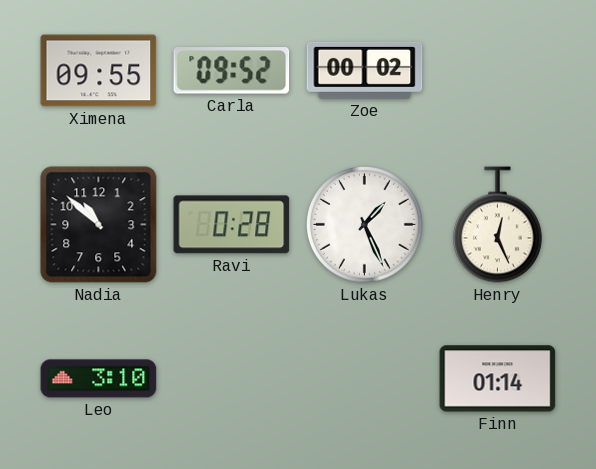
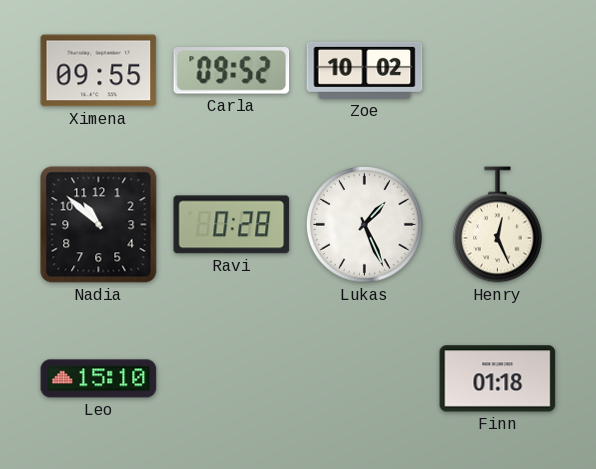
Zoe: 00:02 -> 10:02 (365, 70)
Leo: 3:10 -> 15:10 (99, 379)
Finn: 01:14 -> 01:18 (498, 379)
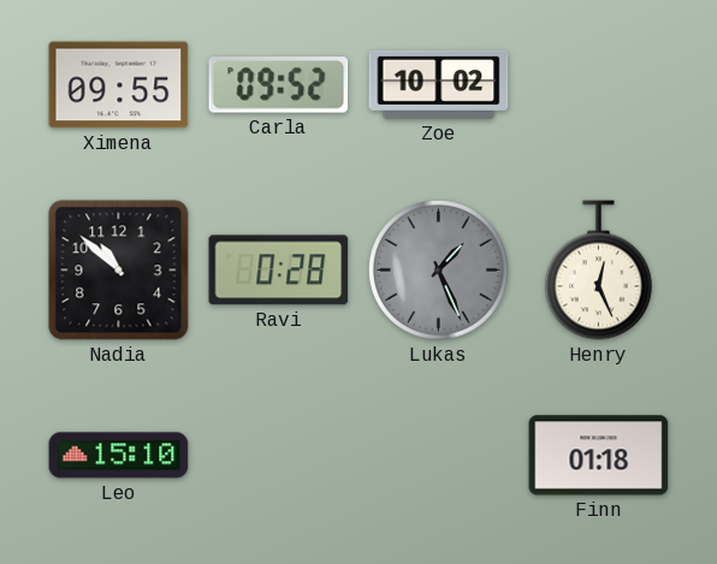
Lukas dial: white -> grey (439, 271)
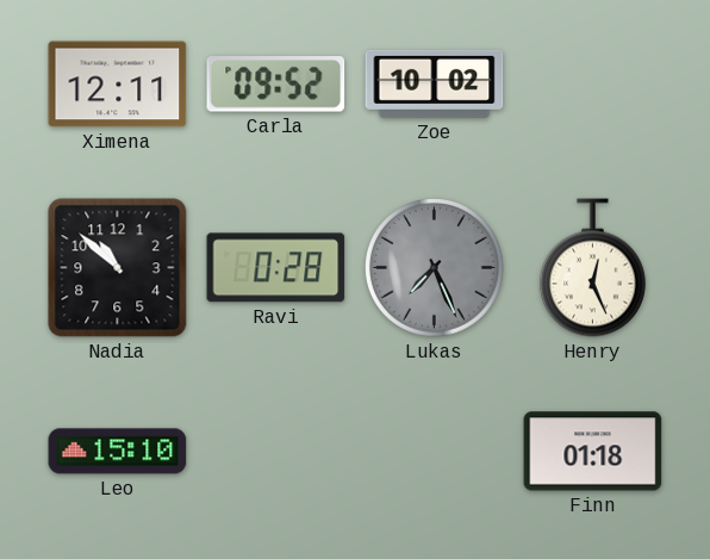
Ximena: 09:55 -> 12:11 (118, 85)
Lukas: 1:26 -> 7:26 (435, 268)
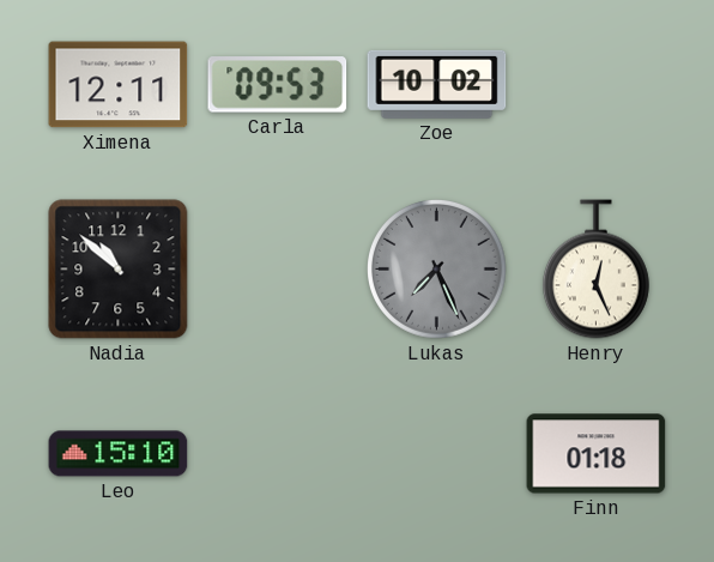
Carla: 09:52 -> 09:53 (278, 85)
Ravi: 0:28 -> none (276, 268)
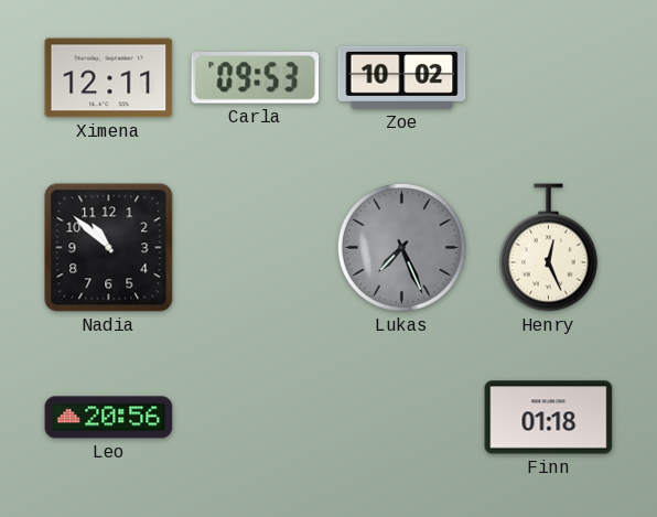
Leo: 15:10 -> 20:56 (109, 418)
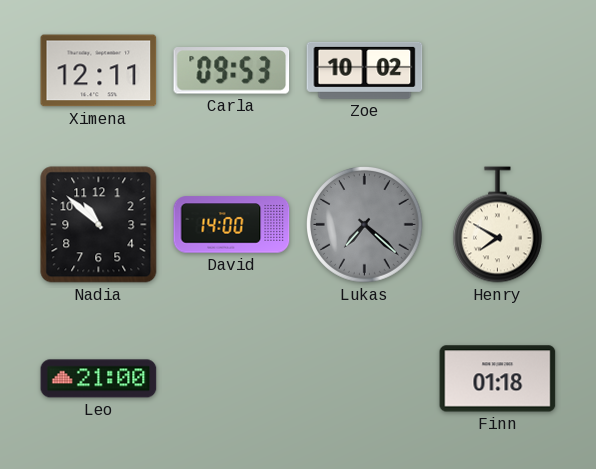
David: none -> 14:00 (232, 225)
Lukas: 7:26 -> 7:22 (365, 225)
Henry: 12:26 -> 7:50 (497, 225)
Leo: 20:56 -> 21:00 (99, 379)
